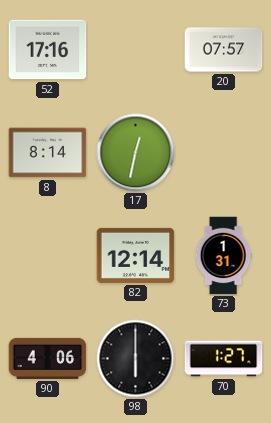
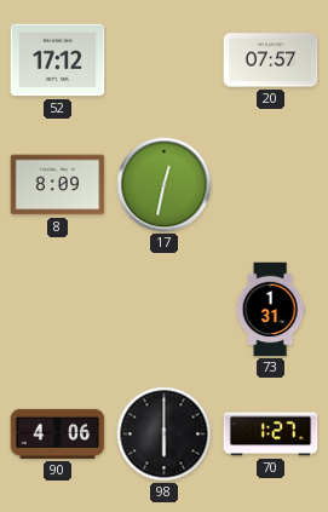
52: 17:16 -> 17:12 (58, 61)
8: 8:14 -> 8:09 (58, 185)
82: 12:14 -> none (136, 255)
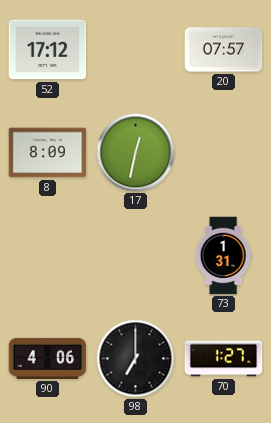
98: 6:00 -> 7:00 (136, 359)
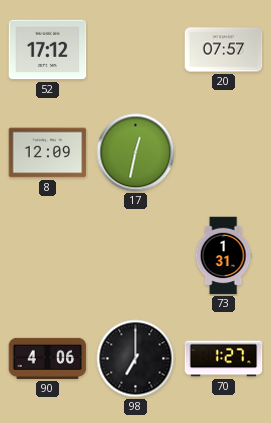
8: 8:09 -> 12:09 (48, 153)
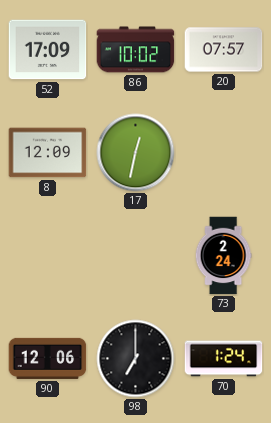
52: 17:12 -> 17:09 (48, 50)
86: none -> 10:02 (136, 50)
73: 1:31 -> 2:24 (223, 256)
90: 4:06 -> 12:06 (48, 358)
70: 1:27 -> 1:24 (224, 359)
